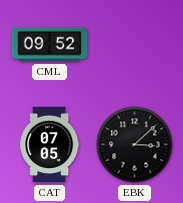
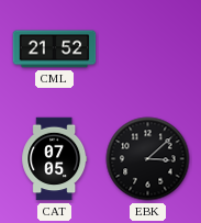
CML: 09:52 -> 21:52 (55, 49)
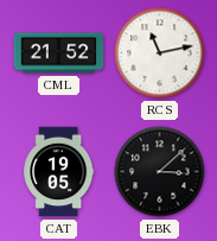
RCS: none -> 11:13 (160, 53)
CAT: 07:05 -> 19:05 (59, 172)
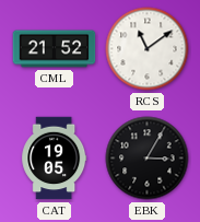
RCS: 11:13 -> 11:09 (148, 49)
EBK: 3:08 -> 3:05 (148, 159)
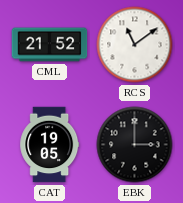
EBK: 3:05 -> 3:00 (135, 145)
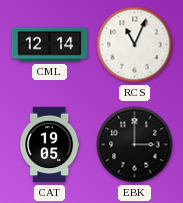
CML: 21:52 -> 12:14 (50, 45)
RCS: 11:09 -> 11:04 (135, 45)
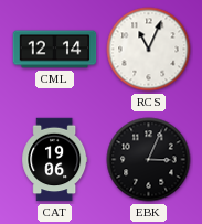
CAT: 19:05 -> 19:06 (55, 160)
EBK: 3:00 -> 3:04 (149, 160)
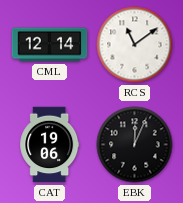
RCS: 11:04 -> 11:09 (135, 45)
EBK: 3:04 -> 12:04 (135, 145)
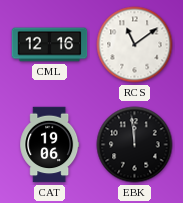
CML: 12:14 -> 12:16 (50, 45)
EBK: 12:04 -> 11:59 (135, 145)
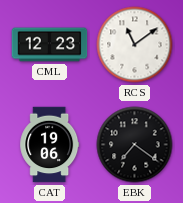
CML: 12:16 -> 12:23 (50, 45)
EBK: 11:59 -> 7:21 (135, 145)
